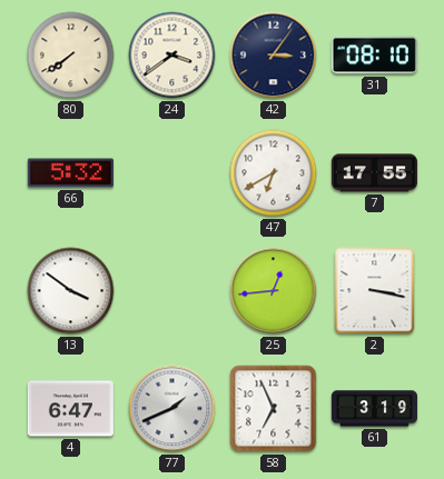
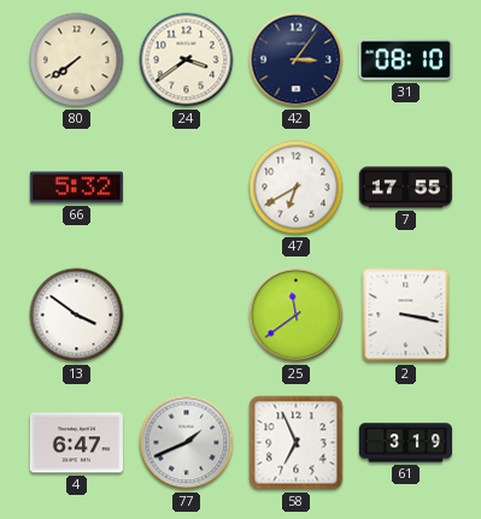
25: 12:44 -> 11:39 (297, 315)
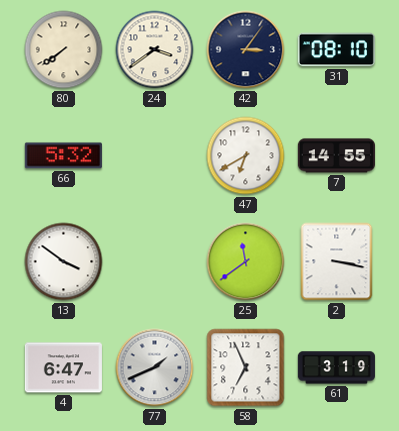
7: 17:55 -> 14:55 (336, 156)
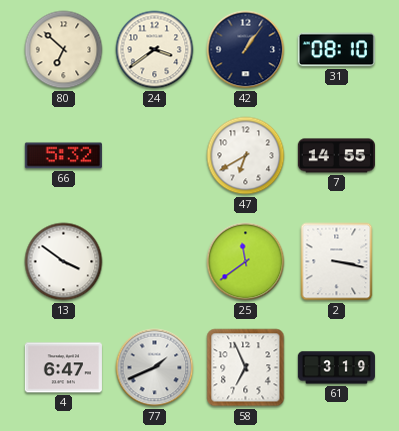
80: 7:39 -> 6:52 (64, 50)
42: 3:06 -> 1:06 (246, 50)
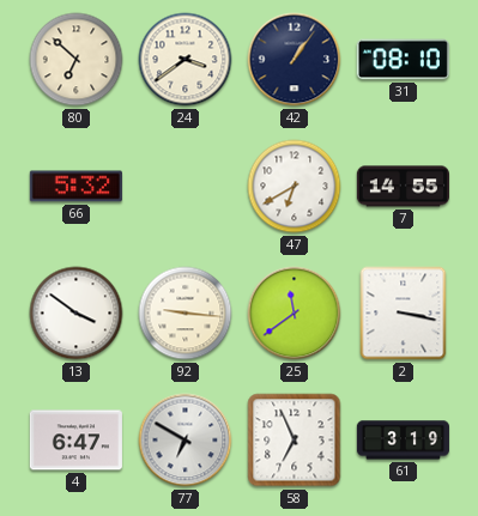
92: none -> 9:16 (186, 314)
77: 1:41 -> 6:50 (186, 441)
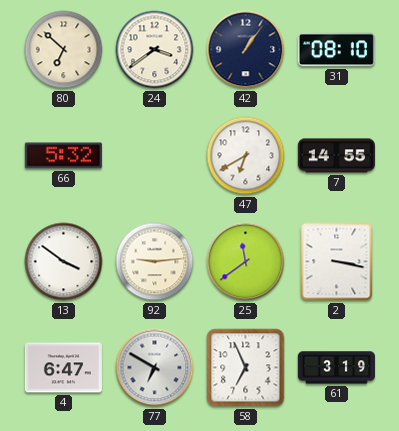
92: 9:16 -> 9:14 (155, 262)
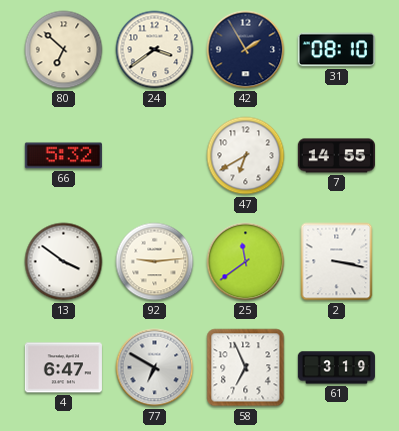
42: 1:06 -> 1:55 (246, 50)
